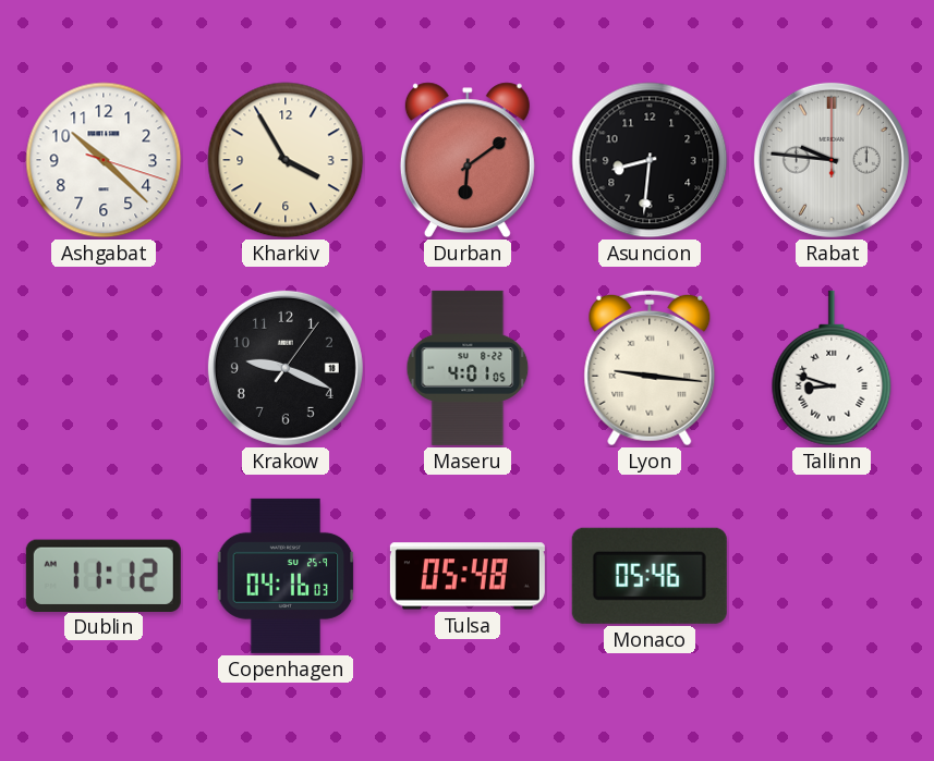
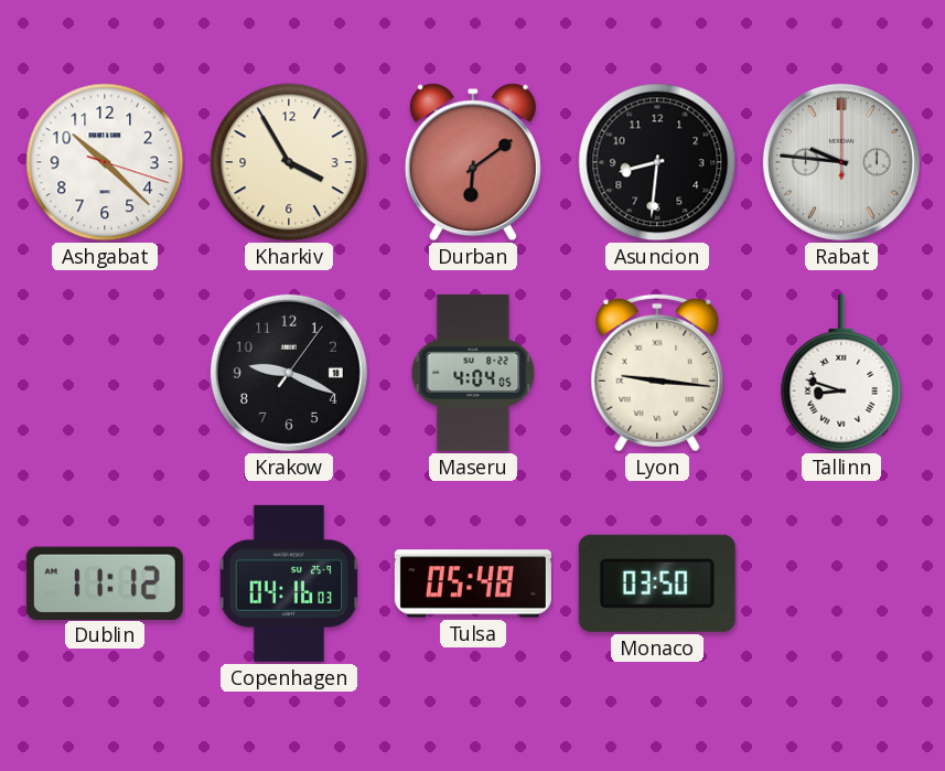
Maseru: 4:01 -> 4:04 (473, 373)
Monaco: 05:46 -> 03:50 (657, 583)
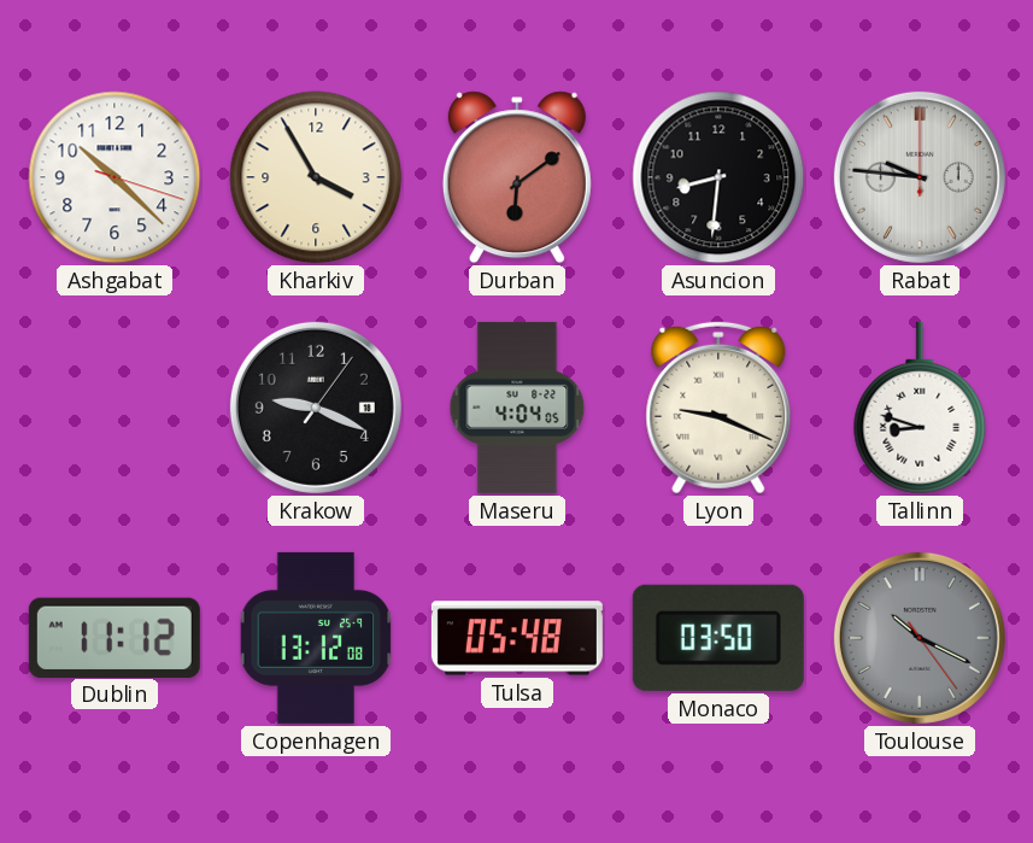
Lyon: 9:16 -> 9:19 (718, 408)
Copenhagen: 04:16 -> 13:12 (316, 638)
Toulouse: none -> 10:19 (920, 638)
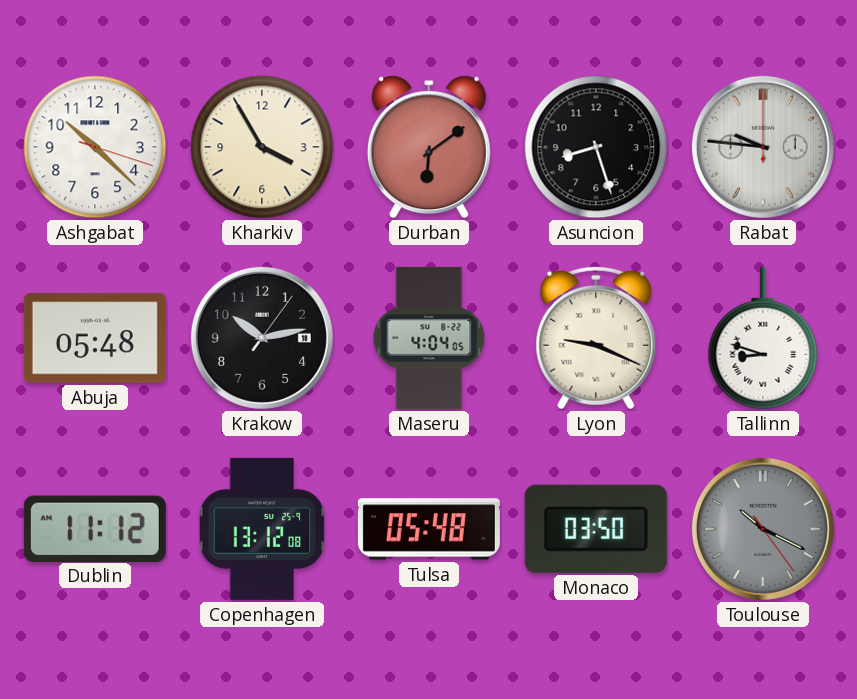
Asuncion: 8:31 -> 8:27 (596, 147)
Abuja: none -> 05:48 (95, 338)
Krakow: 9:19 -> 10:13 (262, 338)
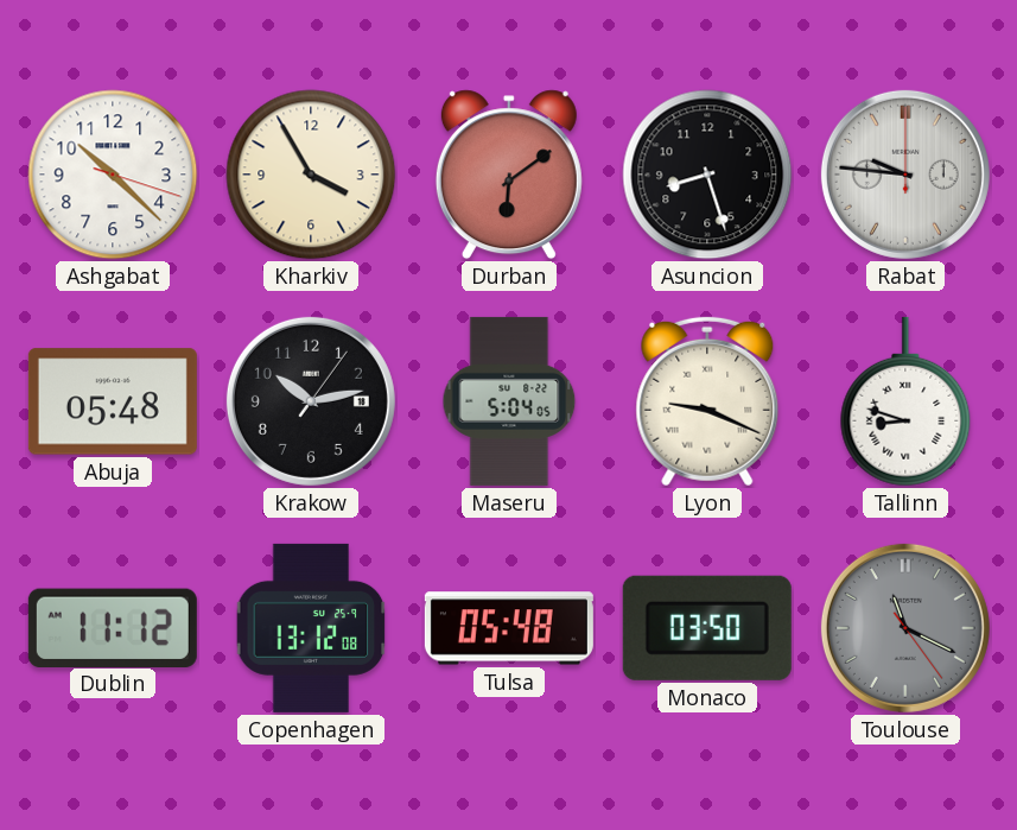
Maseru: 4:04 -> 5:04 (509, 401)
Toulouse: 10:19 -> 11:19 (905, 628)
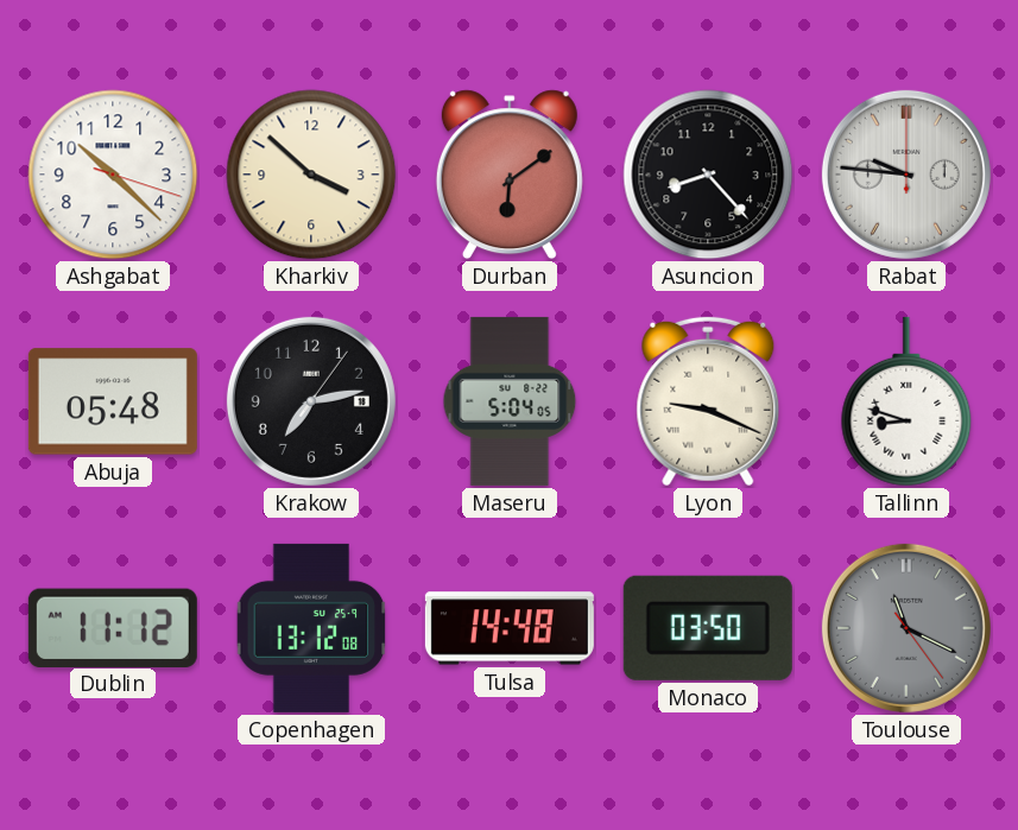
Kharkiv: 3:55 -> 3:52 (311, 175)
Asuncion: 8:27 -> 8:23 (708, 175)
Krakow: 10:13 -> 7:13 (311, 401)
Tulsa: 05:48 -> 14:48 (510, 628)
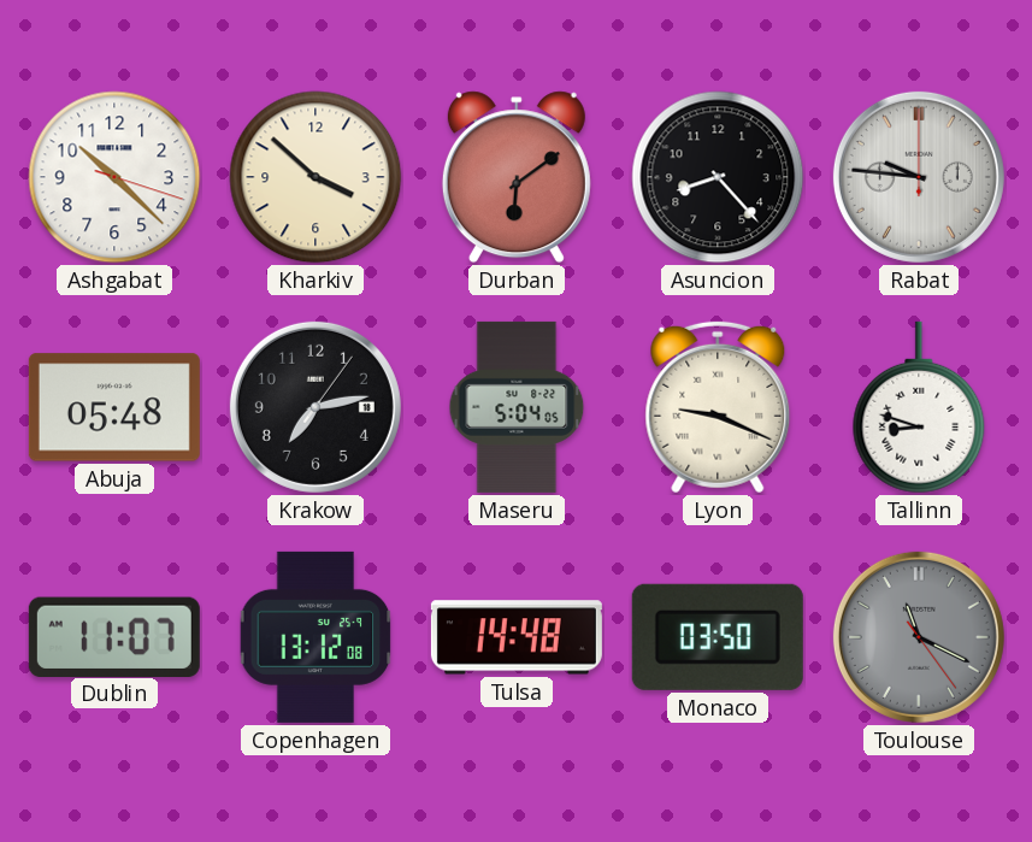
Dublin: 11:12 -> 11:07 (114, 636)
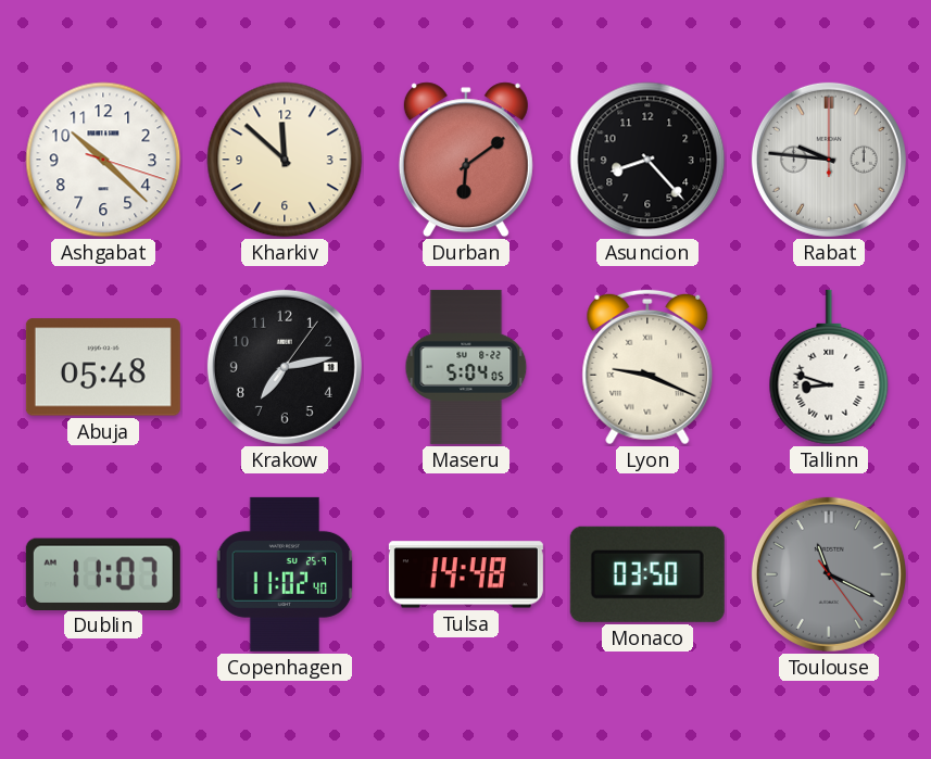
Kharkiv: 3:52 -> 11:52 (285, 160)
Copenhagen: 13:12 -> 11:02 (285, 574)
